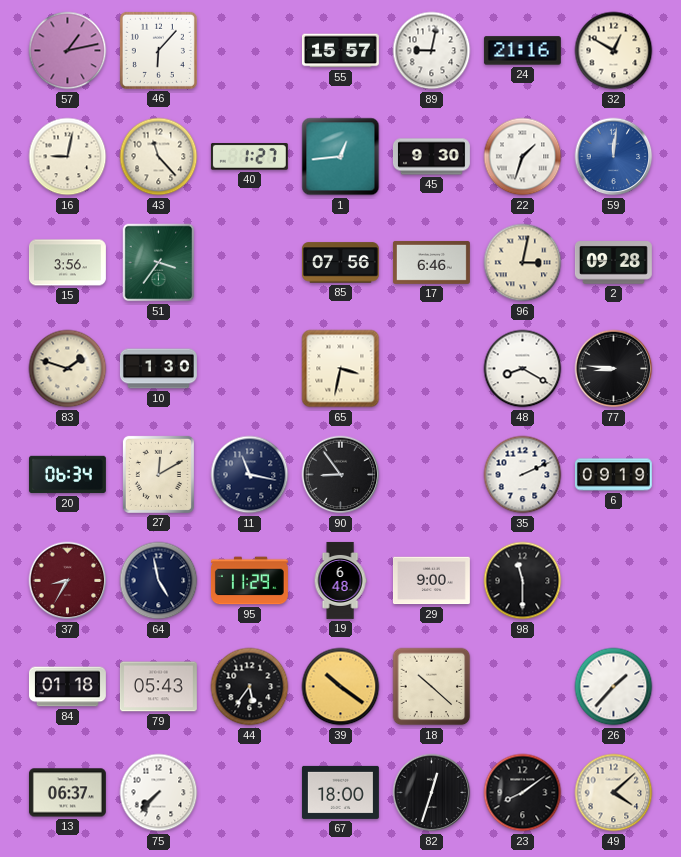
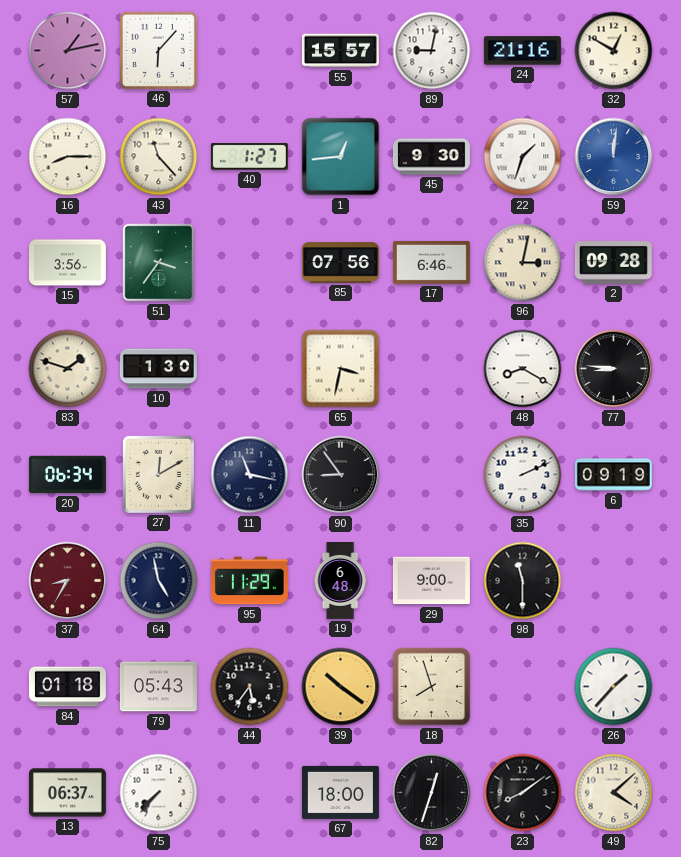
16: 9:02 -> 8:15 (68, 157)
18: 10:22 -> 7:57 (432, 687)
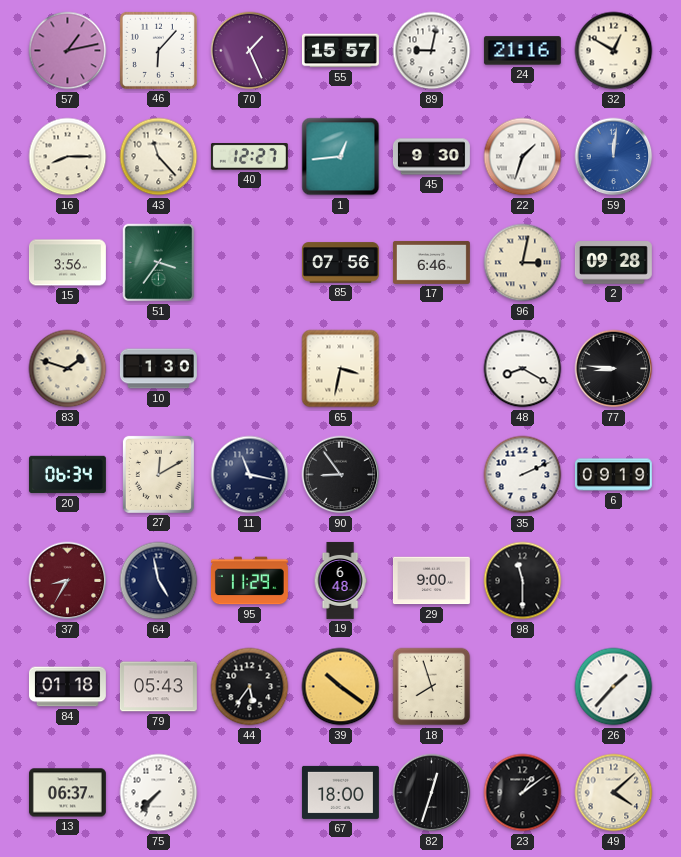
70: none -> 1:26 (250, 51)
40: 1:27 -> 12:27 (249, 157)
23: 8:09 -> 1:09 (523, 793)
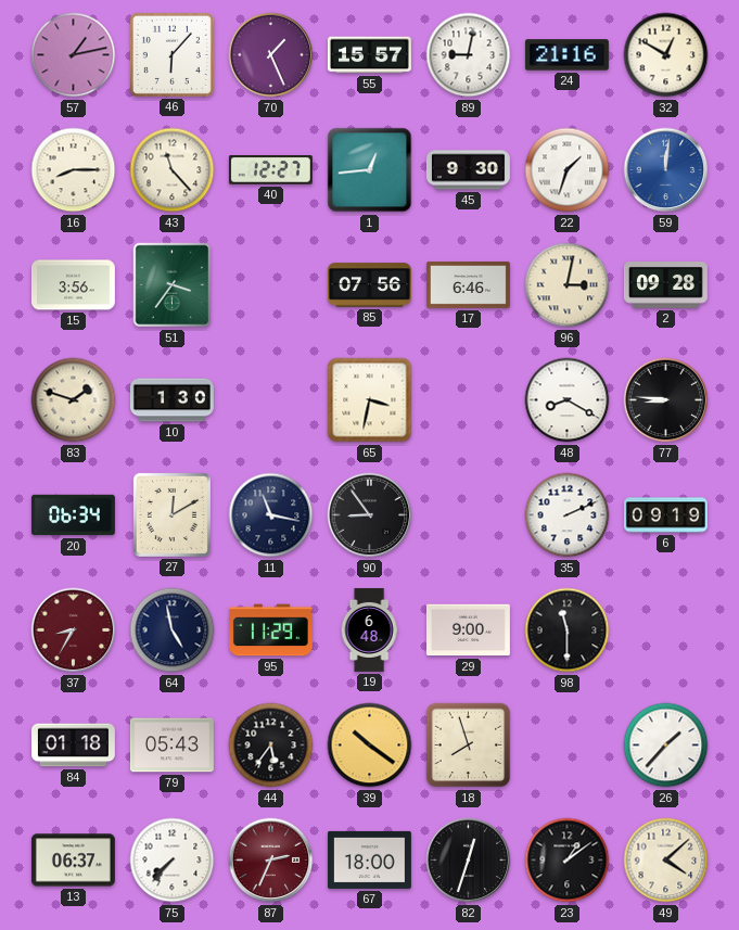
87: none -> 2:34 (271, 861)
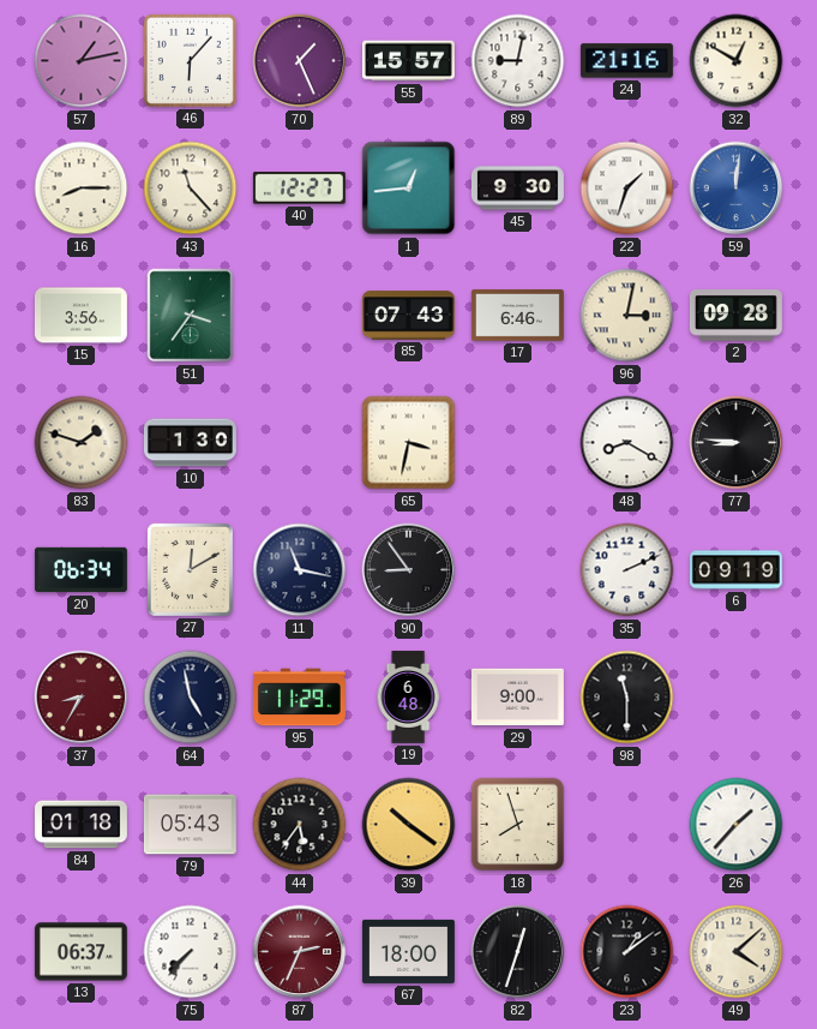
85: 07:56 -> 07:43 (408, 316)
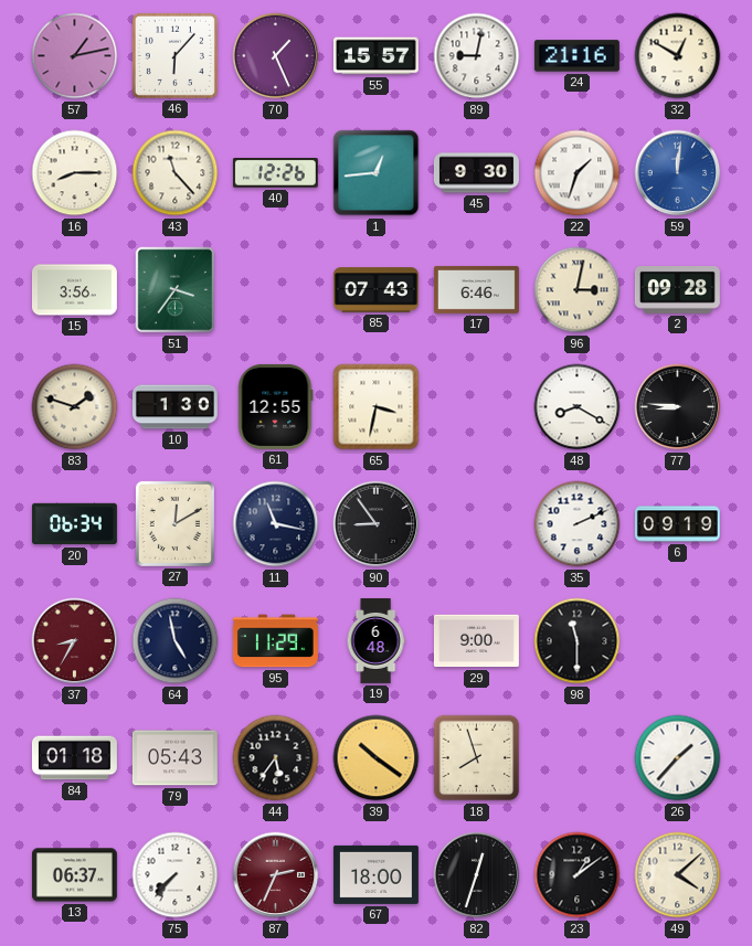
40: 12:27 -> 12:26 (275, 173)
61: none -> 12:55 (276, 406)
